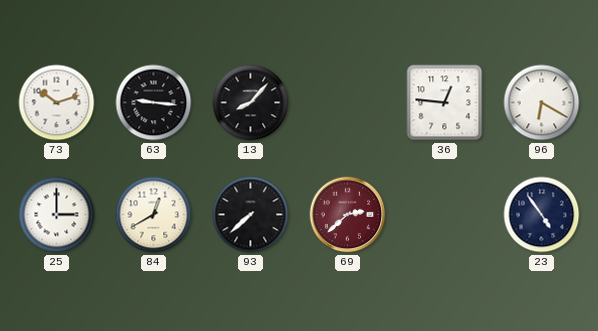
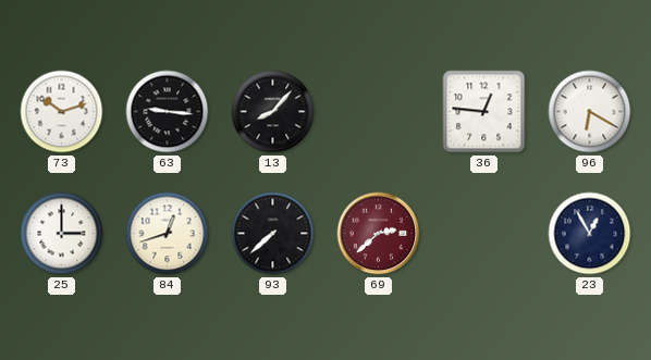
84: 12:40 -> 12:42 (168, 234)
23: 4:54 -> 12:55 (590, 234)
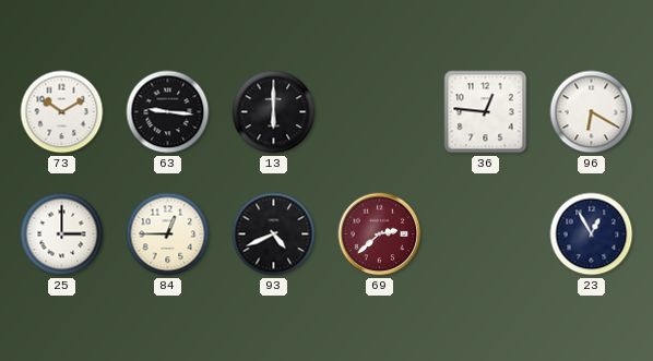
73: 10:12 -> 10:10 (62, 112)
13: 8:07 -> 6:00 (274, 112)
84: 12:42 -> 12:45 (168, 234)
93: 7:38 -> 4:41 (274, 234)
